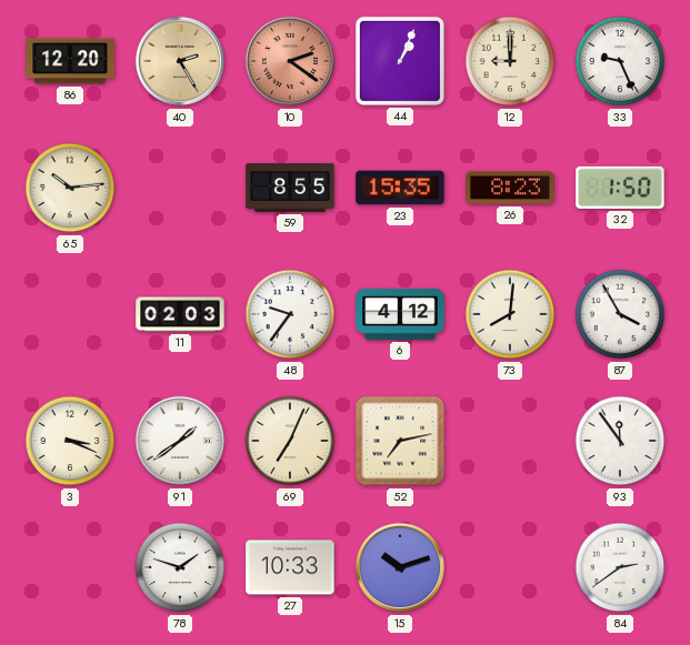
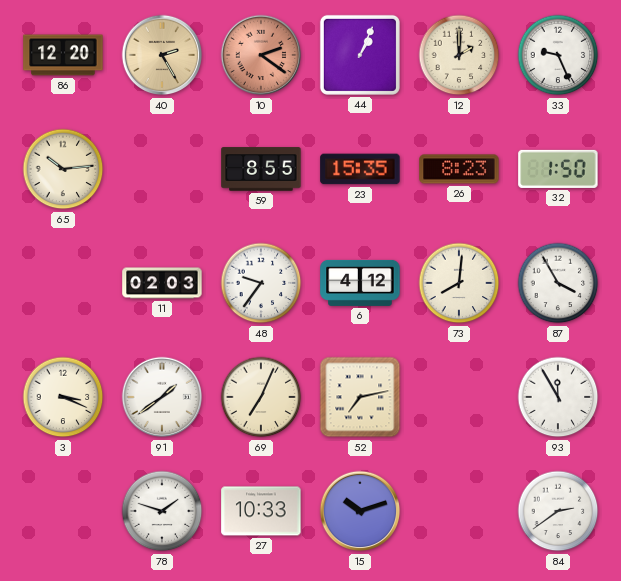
12: 9:00 -> 2:00 (459, 55)
93: 11:54 -> 11:55 (558, 397)
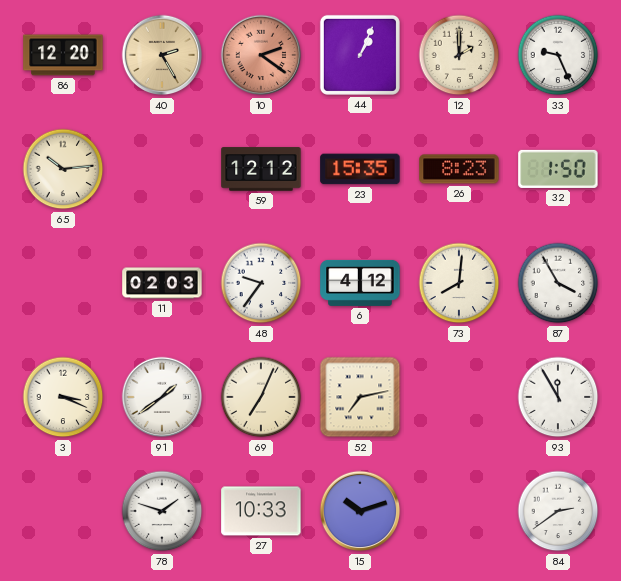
59: 8:55 -> 12:12 (261, 169)
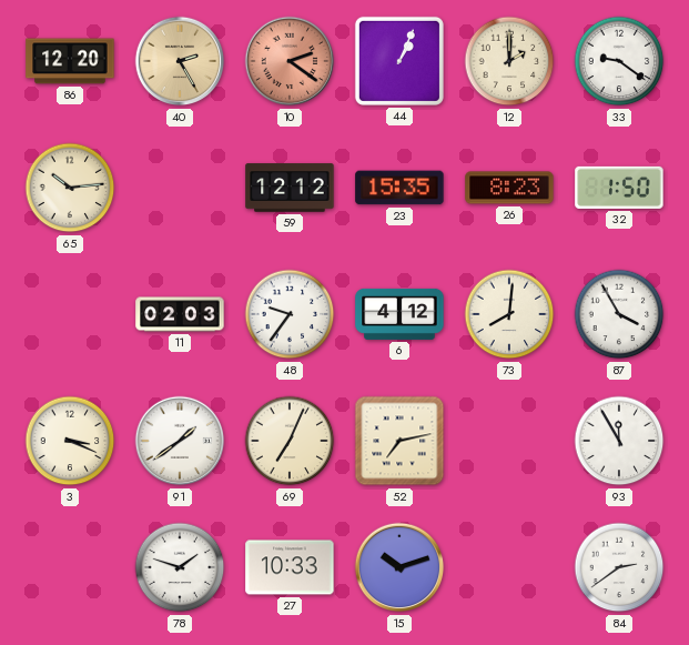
33: 9:26 -> 9:21 (619, 61)
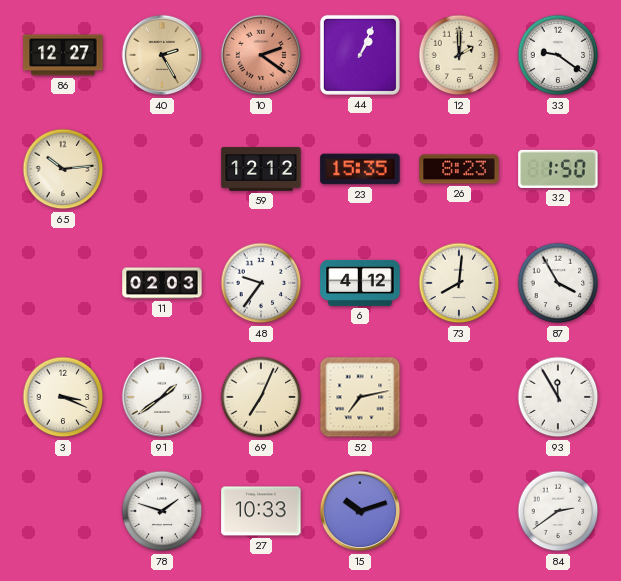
86: 12:20 -> 12:27 (63, 55)
